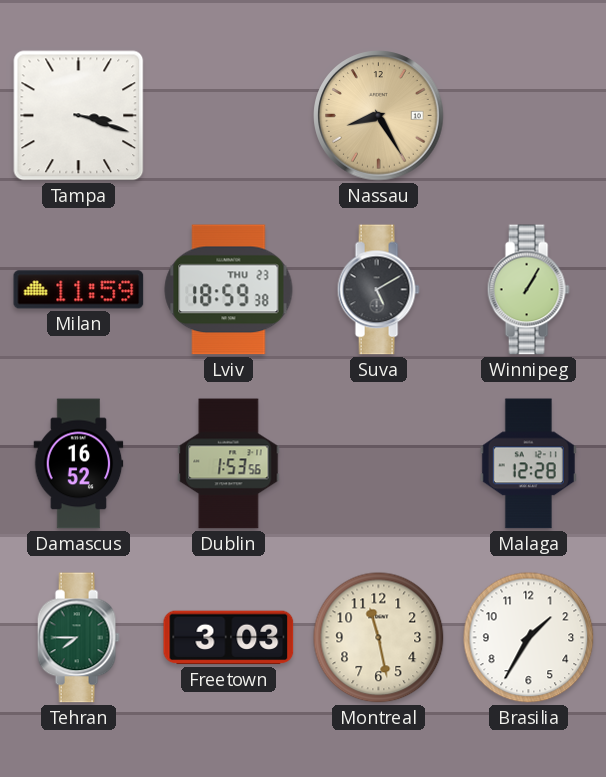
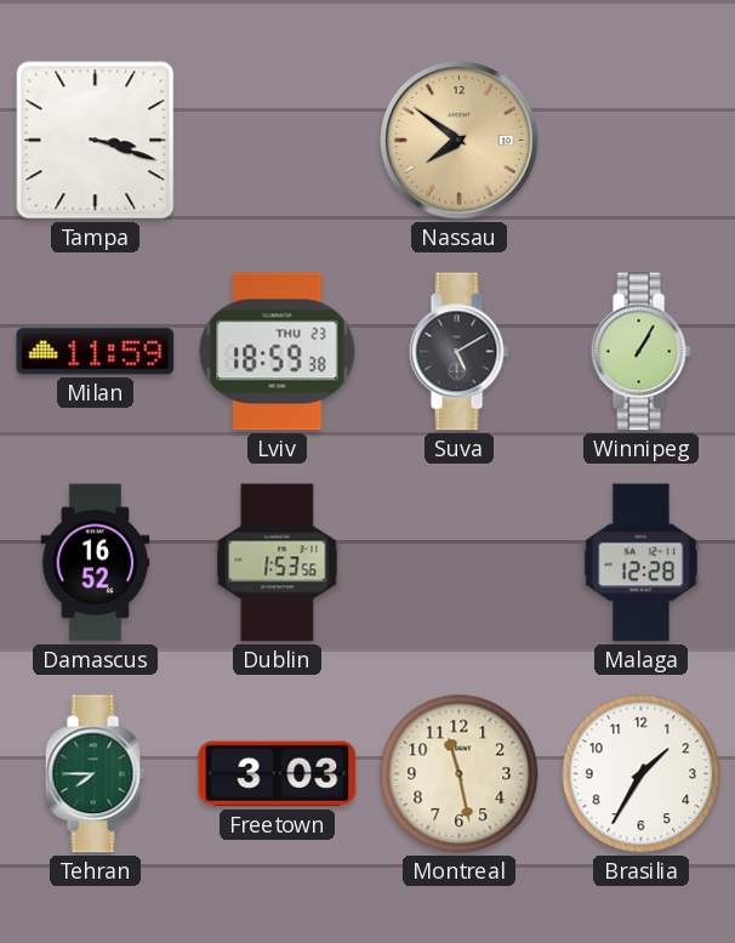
Nassau: 8:25 -> 7:51 (460, 141)
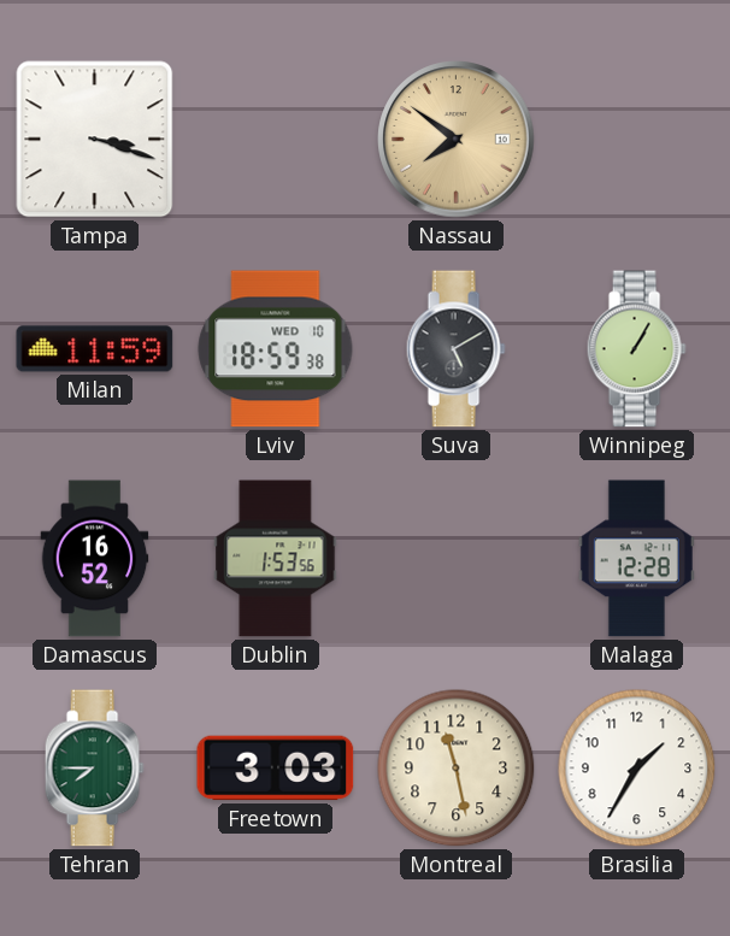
Lviv date: THU 23 -> WED 10 (276, 349)
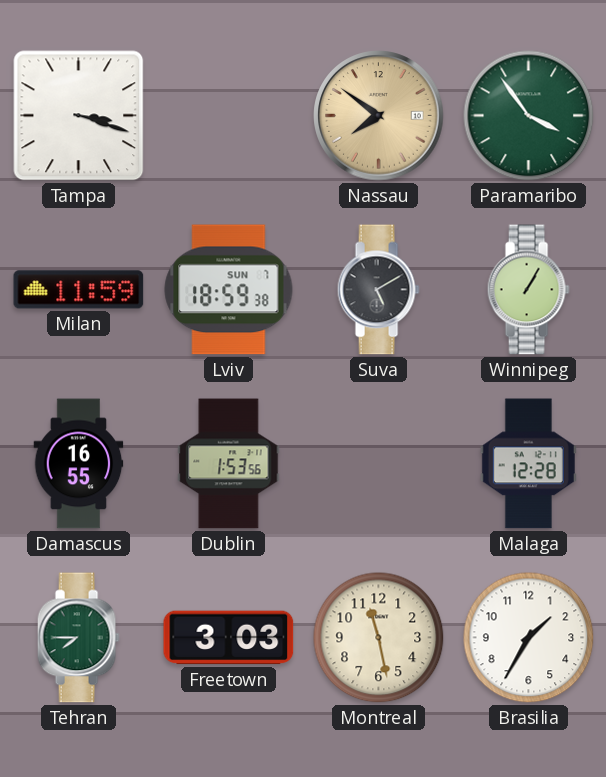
Paramaribo: none -> 3:54 (529, 116)
Lviv date: WED 10 -> SUN 7 (229, 290)
Damascus: 16:52 -> 16:55 (79, 464)
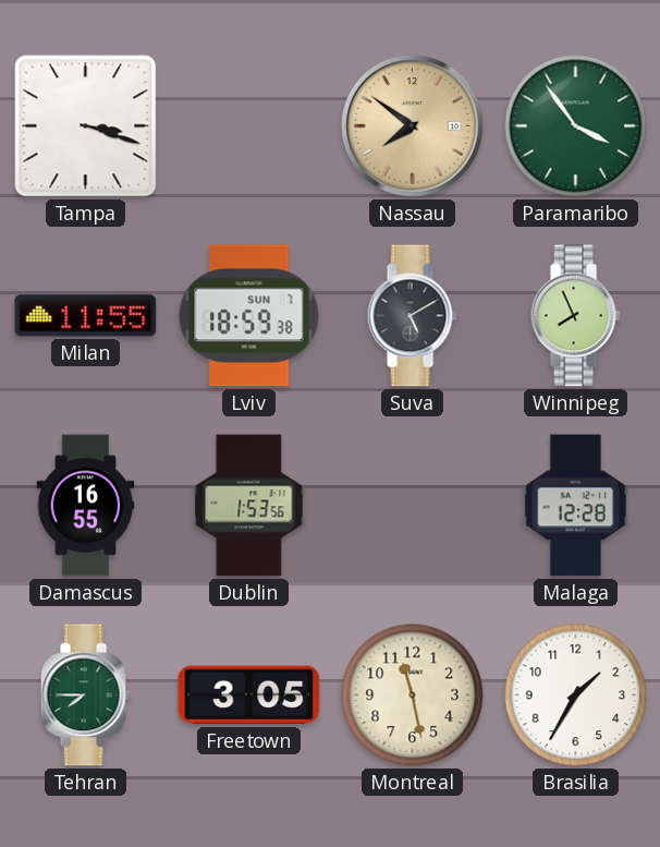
Milan: 11:59 -> 11:55 (86, 316)
Winnipeg: 1:05 -> 7:56 (575, 316)
Freetown: 3:03 -> 3:05 (249, 695)
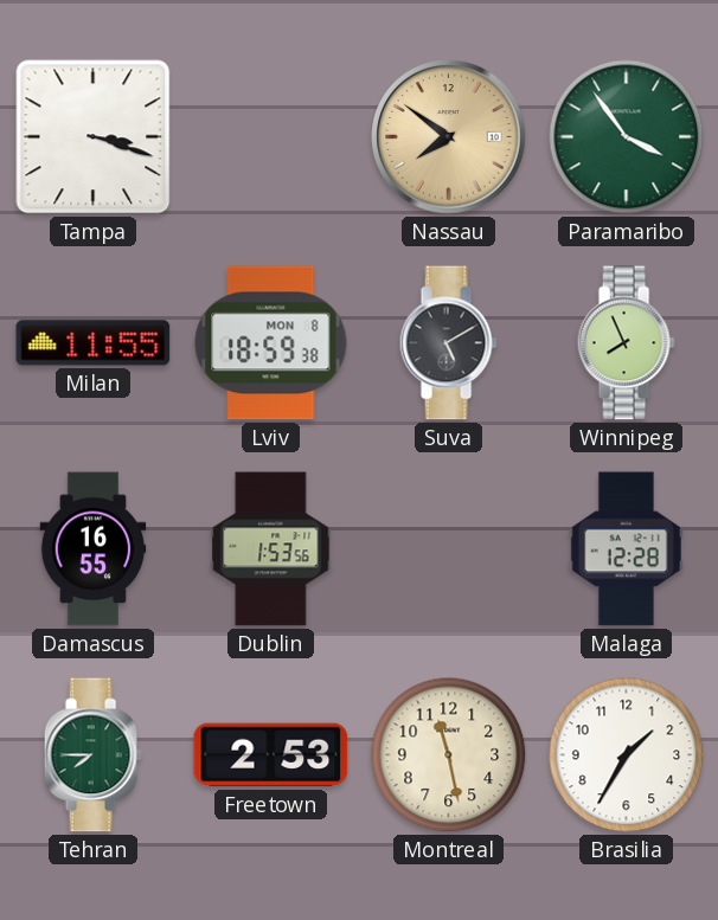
Lviv date: SUN 7 -> MON 8 (271, 343)
Freetown: 3:05 -> 2:53 (271, 755)
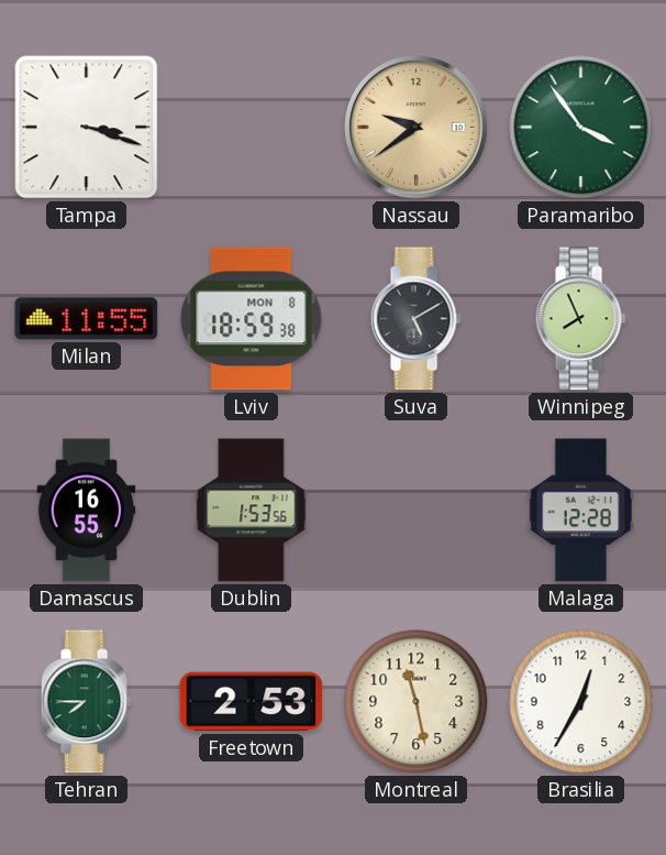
Nassau: 7:51 -> 9:39 (417, 128)
Brasilia: 1:35 -> 12:35 (581, 702)
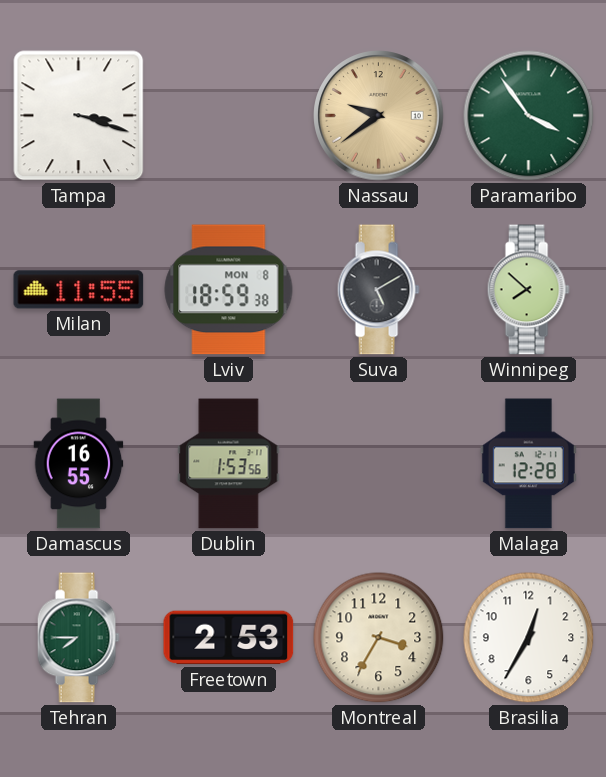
Winnipeg: 7:56 -> 7:52 (528, 290)
Montreal: 11:28 -> 3:35 (379, 638)
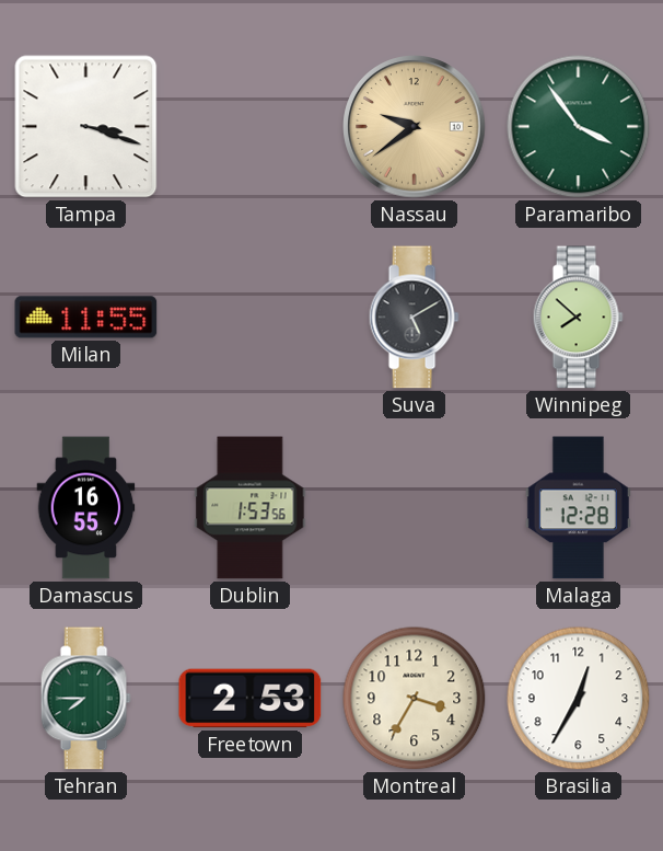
Lviv: 18:59 -> none (229, 290)
